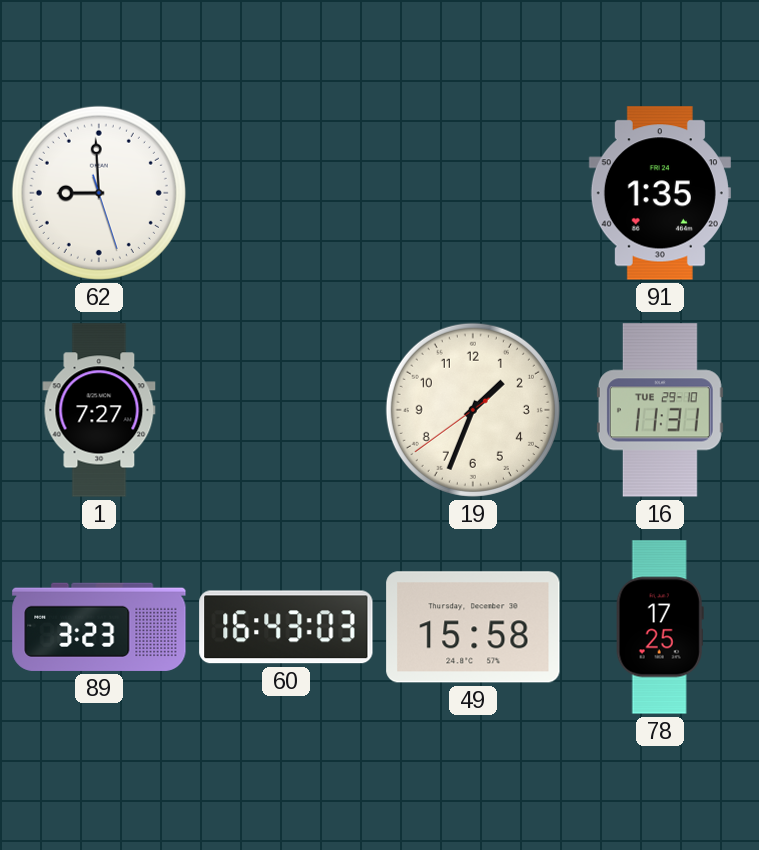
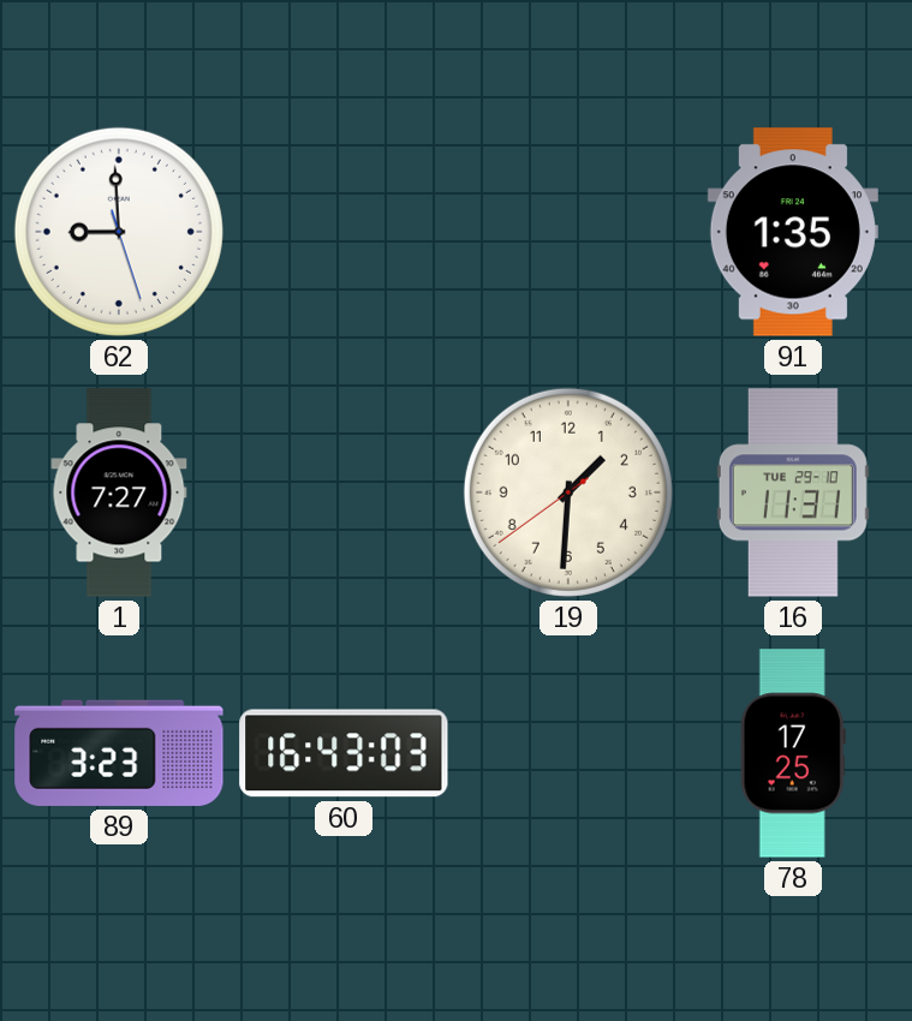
19: 1:33 -> 1:30 (568, 492)
49: 15:58 -> none (473, 627)
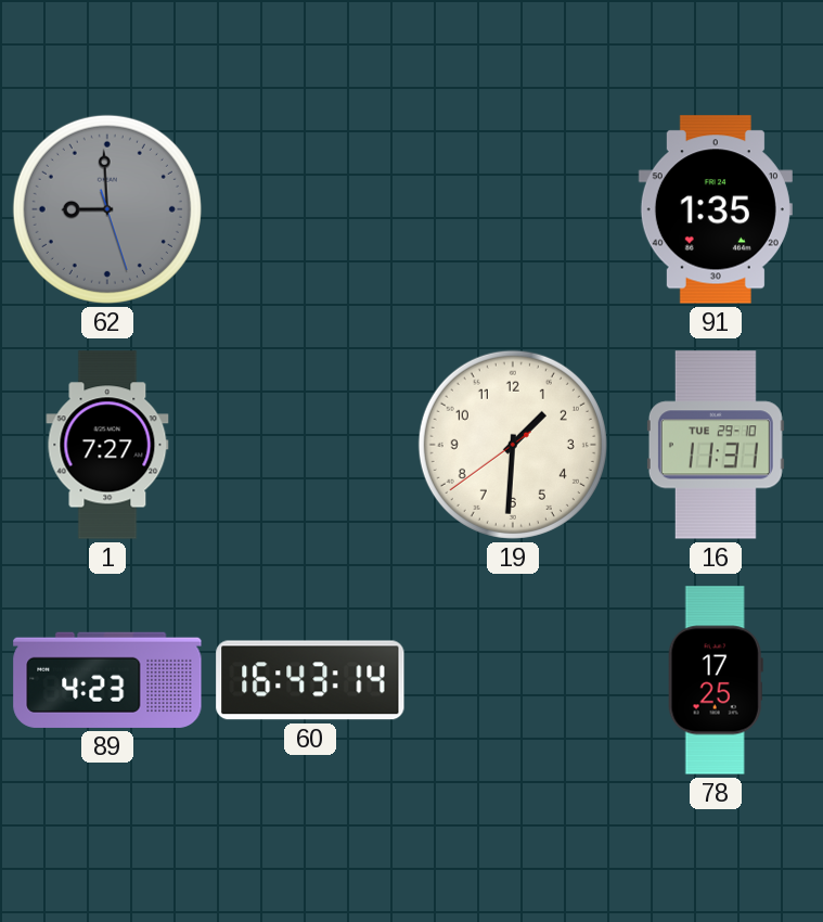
62 dial: white -> grey (107, 209)
89: 3:23 -> 4:23 (107, 680)
60: 16:43:03 -> 16:43:14 (310, 680)
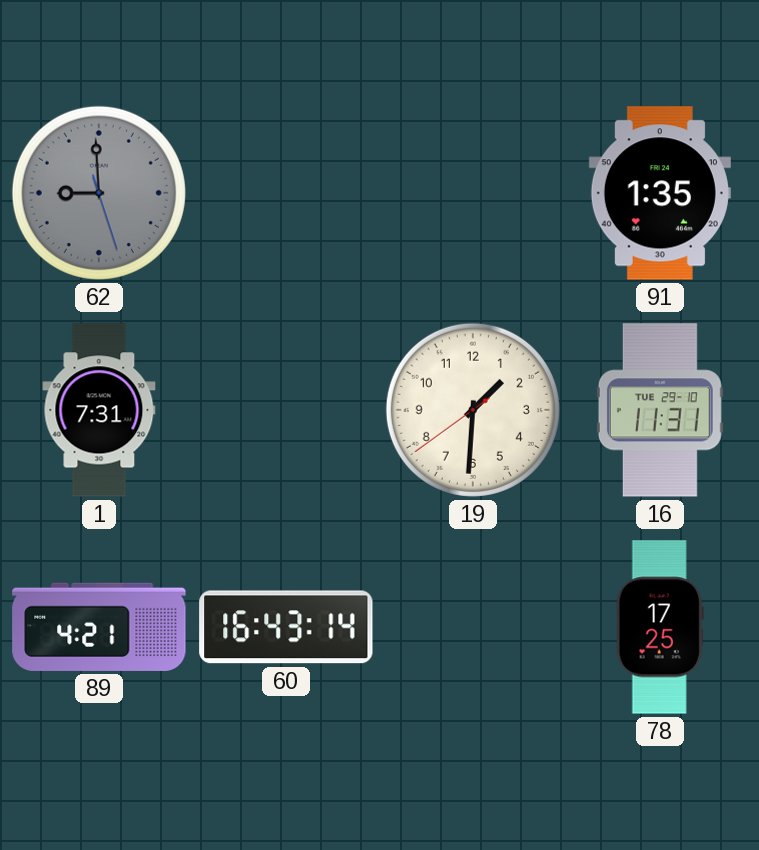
1: 7:27 -> 7:31 (99, 410)
89: 4:23 -> 4:21 (99, 627)
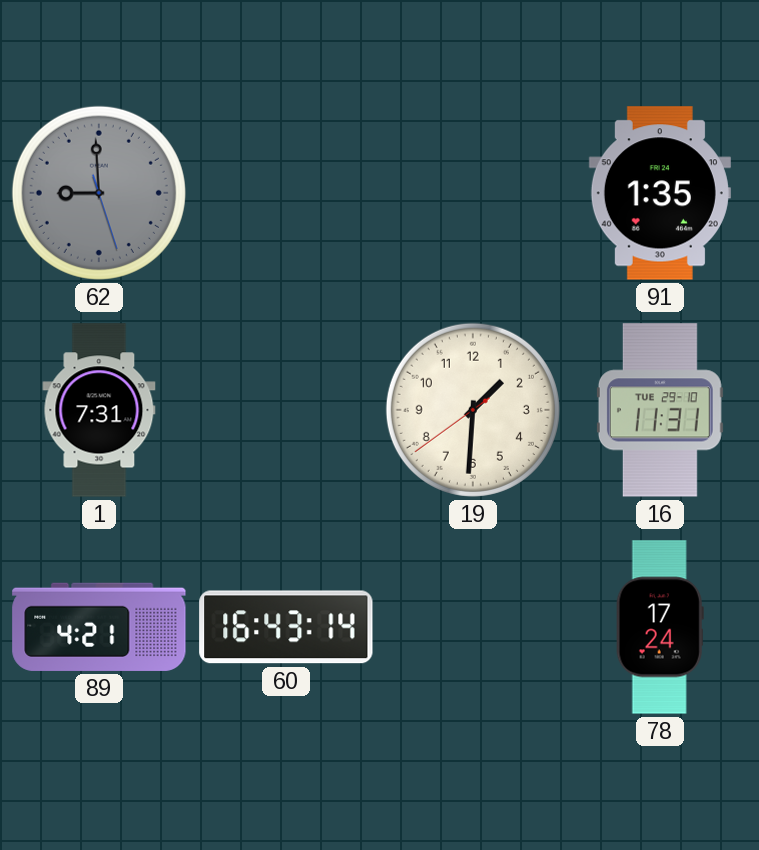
78: 17:25 -> 17:24 (660, 627)
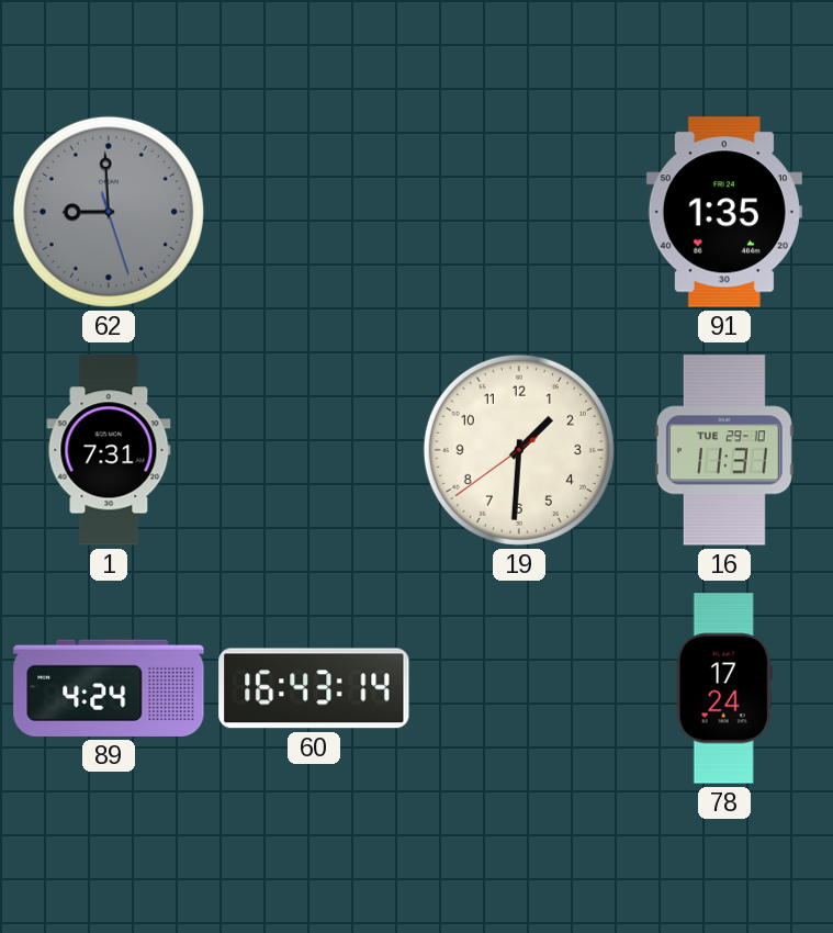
89: 4:21 -> 4:24 (109, 688)
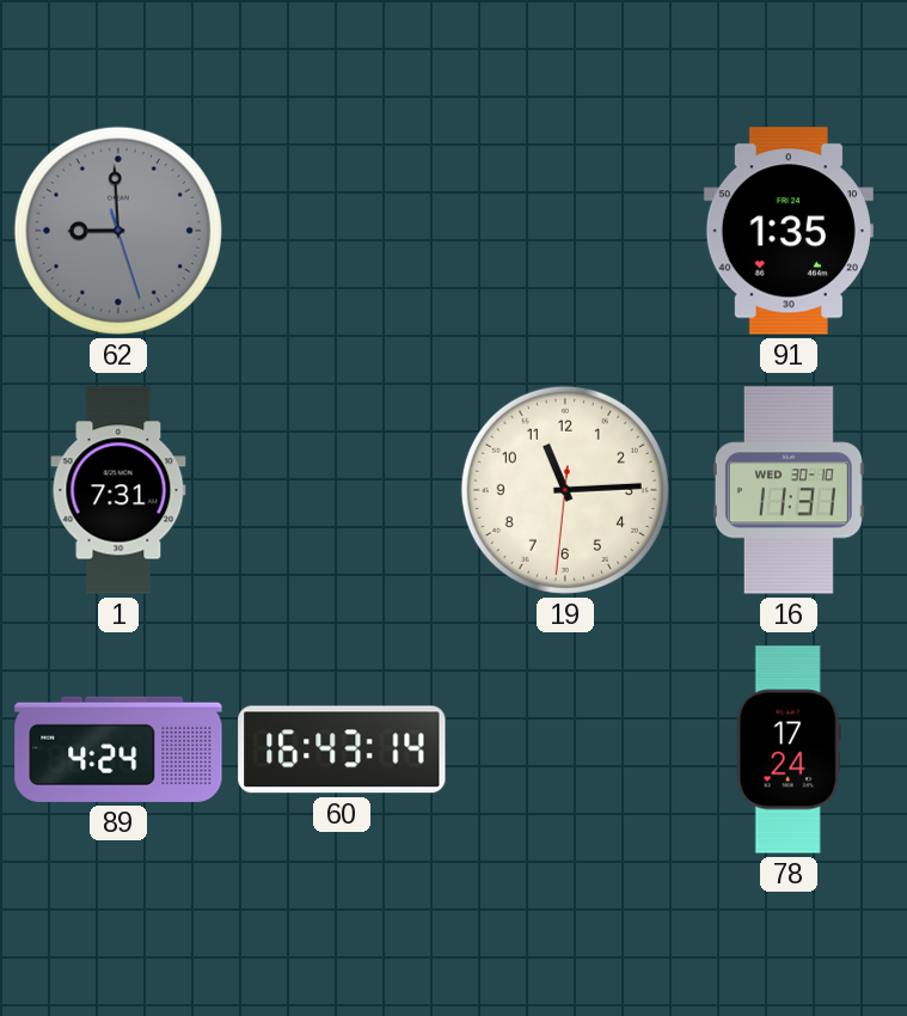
19: 1:30 -> 11:14 (565, 490)
16 date: TUE 29-10 -> WED 30-10 (789, 490)
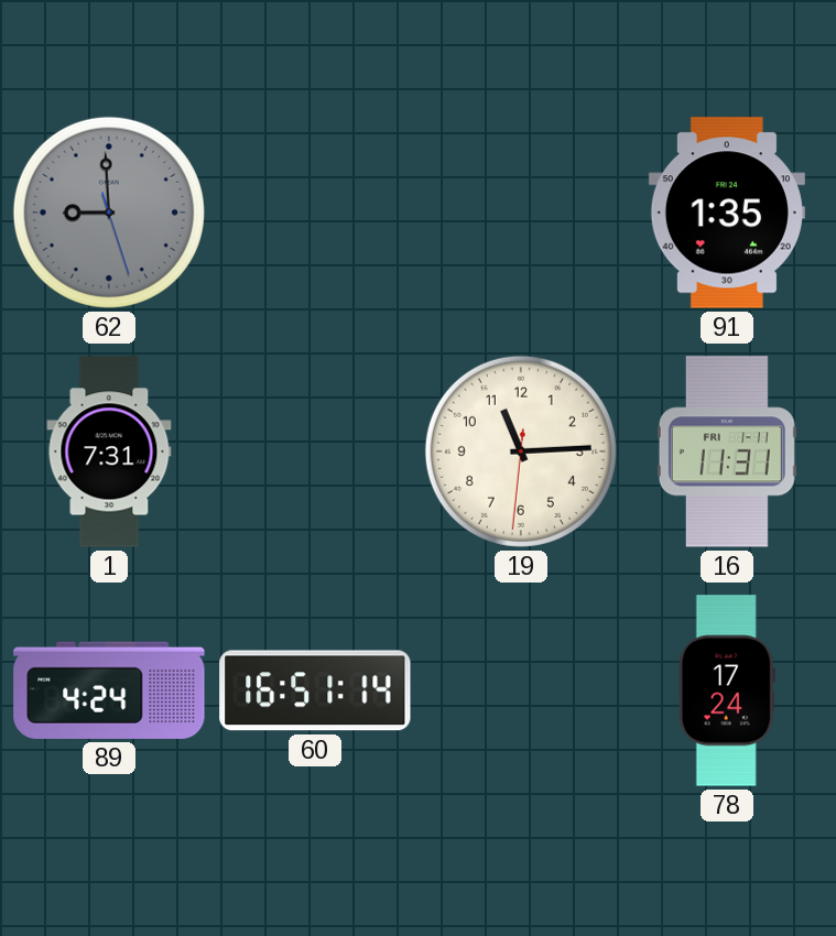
16 date: WED 30-10 -> FRI 1-11 (727, 451)
60: 16:43 -> 16:51 (315, 690)
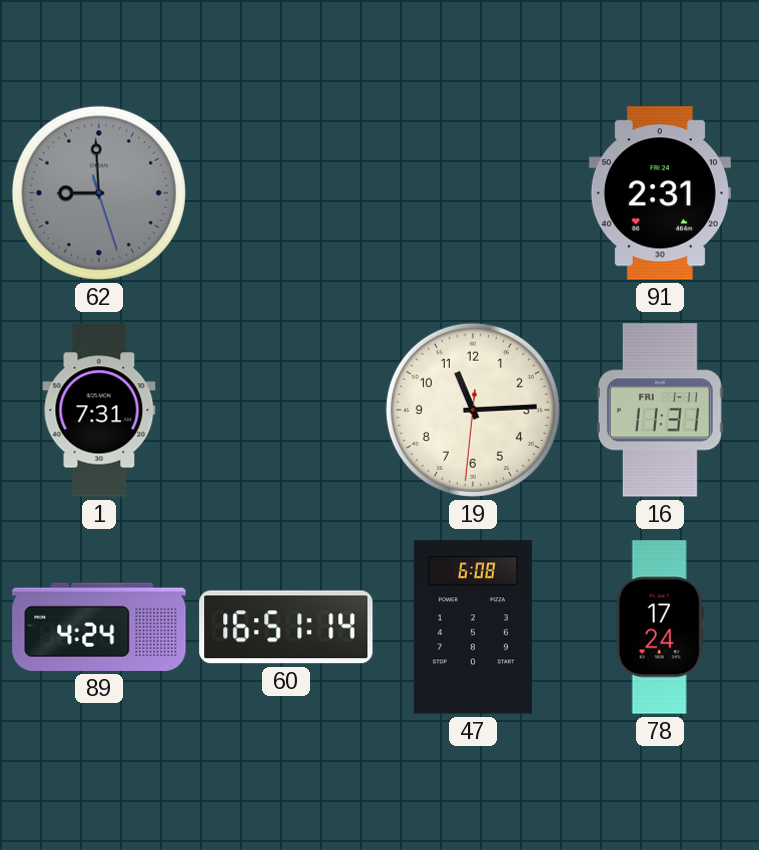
91: 1:35 -> 2:31 (660, 193)
47: none -> 6:08 (473, 627)
